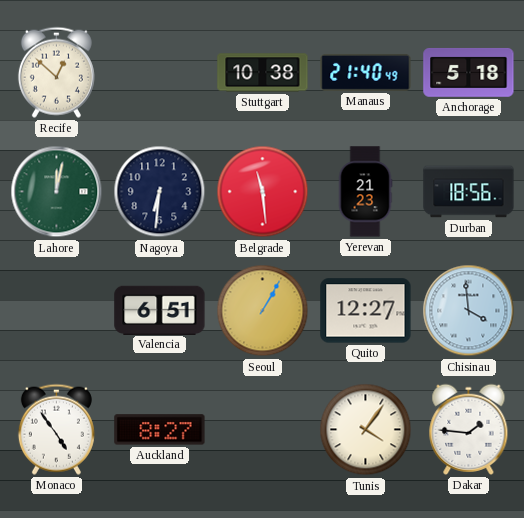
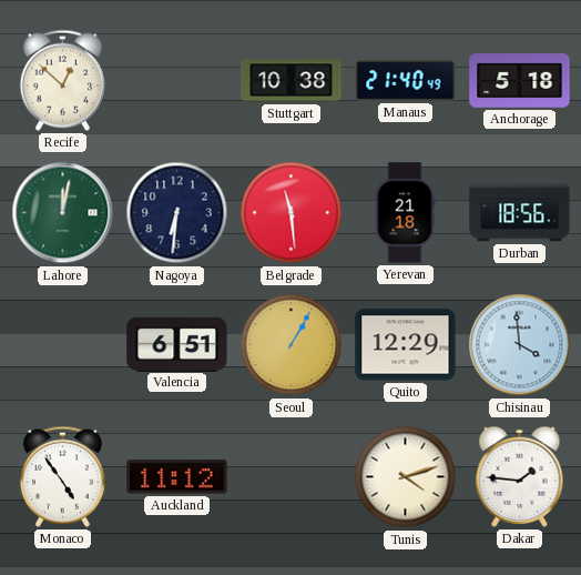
Yerevan: 21:23 -> 21:18 (405, 213)
Quito: 12:27 -> 12:29 (406, 345)
Auckland: 8:27 -> 11:12 (177, 477)
Tunis: 4:06 -> 4:12 (406, 477)
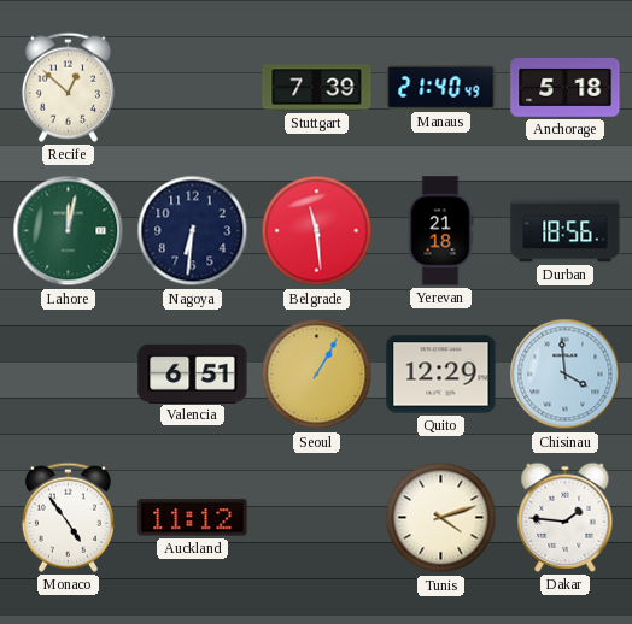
Stuttgart: 10:38 -> 7:39 (317, 88)
